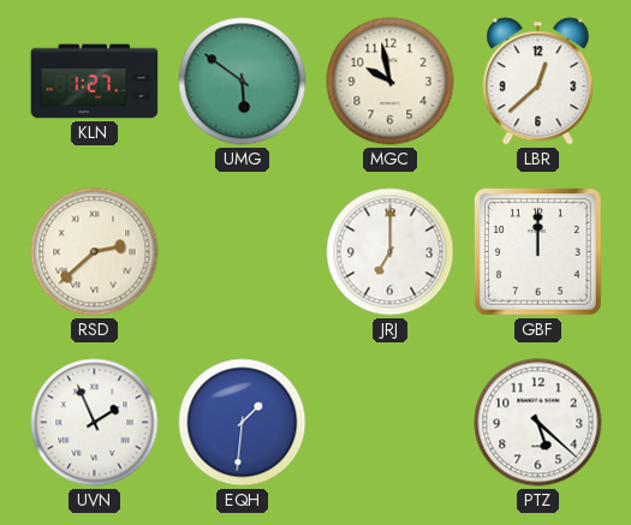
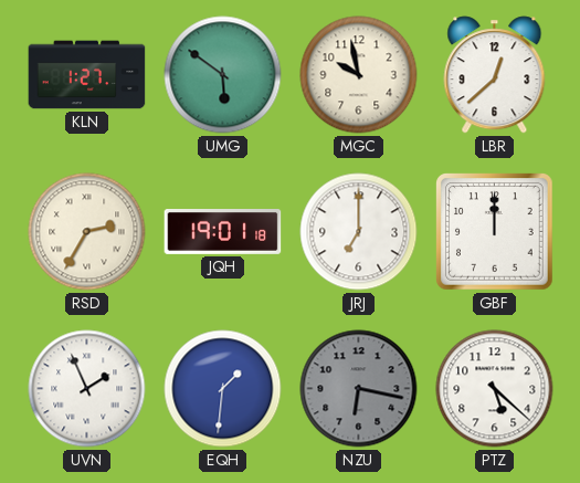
RSD: 2:38 -> 2:35 (87, 232)
JQH: none -> 19:01 (223, 232)
NZU: none -> 6:17 (359, 389)
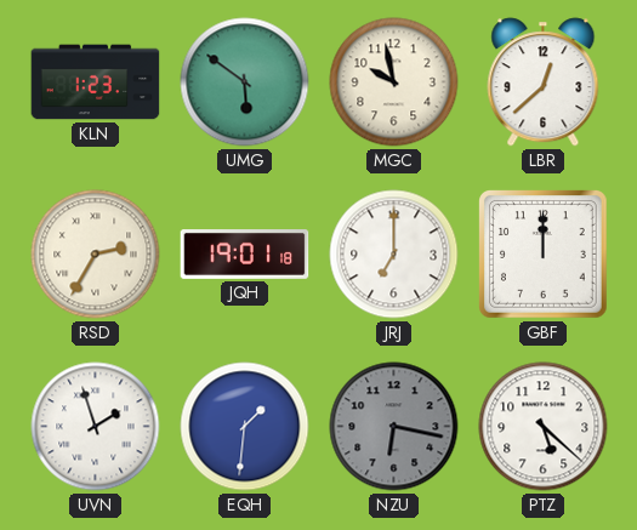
KLN: 1:27 -> 1:23 (96, 82)
UVN: 1:56 -> 1:57 (96, 427)
